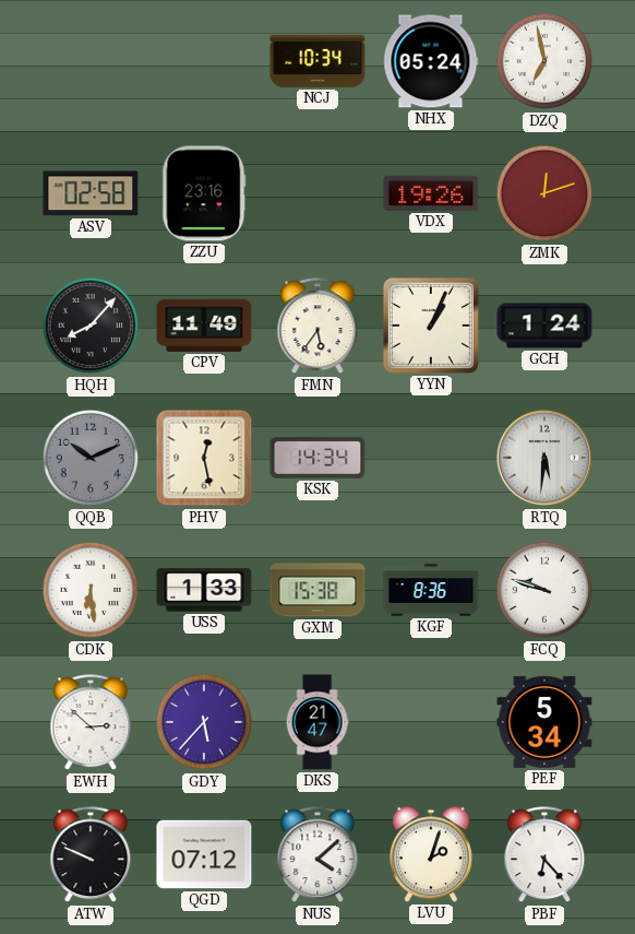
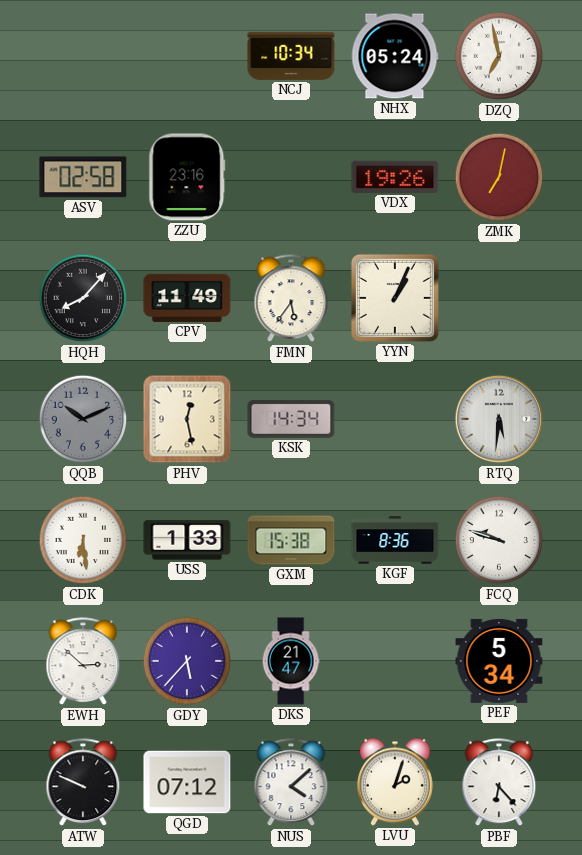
ZMK: 12:12 -> 7:02 (499, 177)
GCH: 1:24 -> none (544, 326)
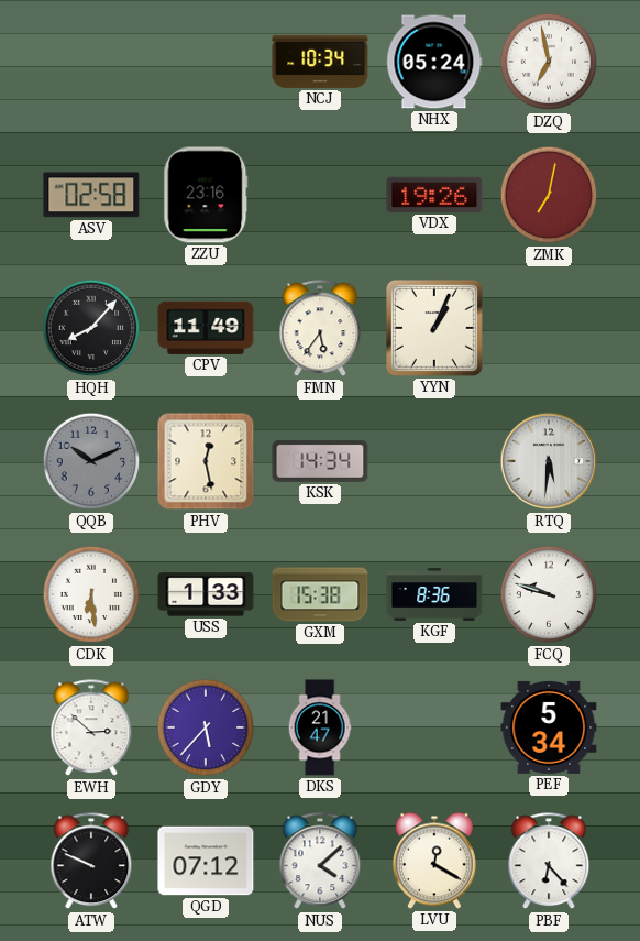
LVU: 2:03 -> 12:20 (434, 861)
